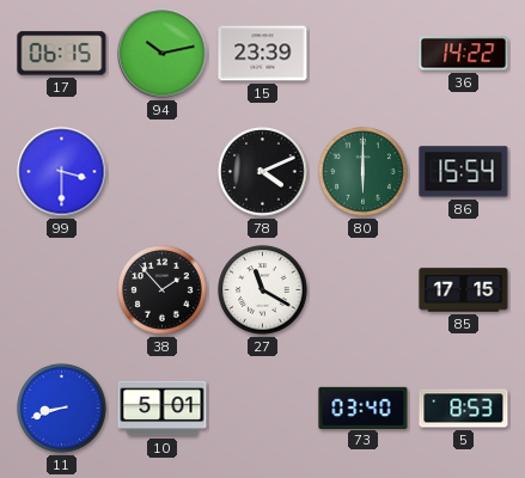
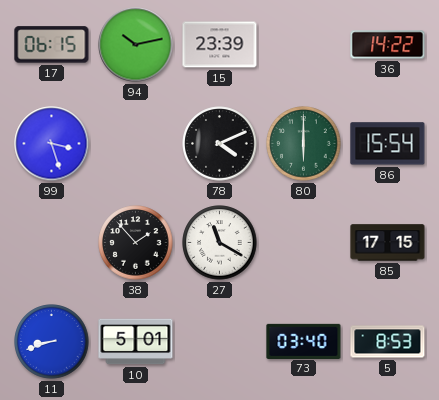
99: 3:30 -> 3:27 (52, 144)
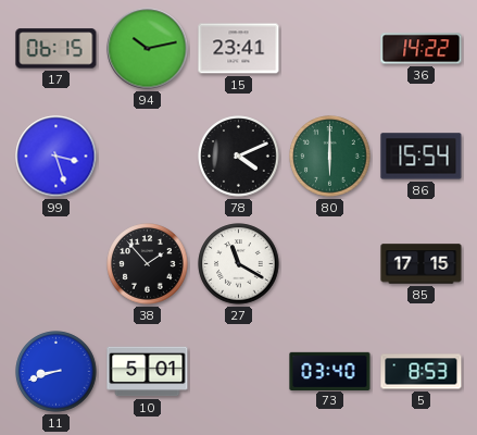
15: 23:39 -> 23:41 (239, 49)
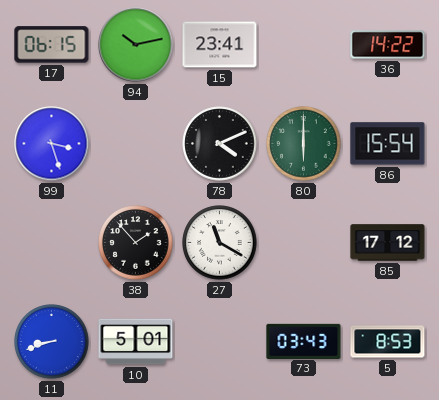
85: 17:15 -> 17:12 (388, 243)
73: 03:40 -> 03:43 (304, 341)
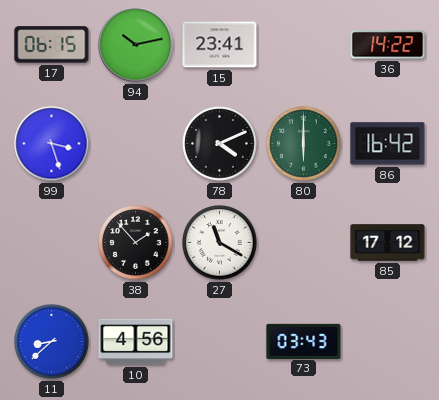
86: 15:54 -> 16:42 (388, 144)
11: 8:42 -> 8:38 (52, 342)
10: 5:01 -> 4:56 (136, 342)
5: 8:53 -> none (388, 342)
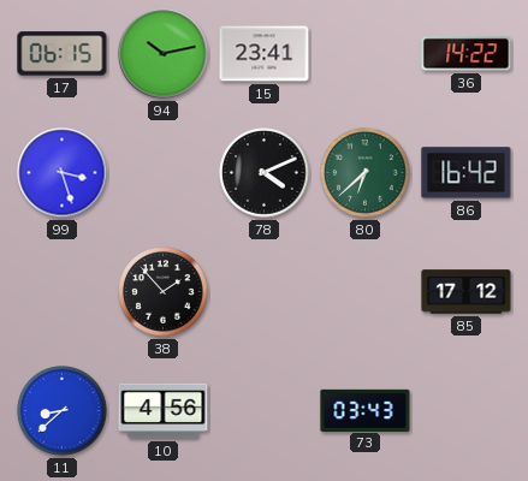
80: 6:00 -> 6:38 (366, 173)
27: 11:20 -> none (220, 243)
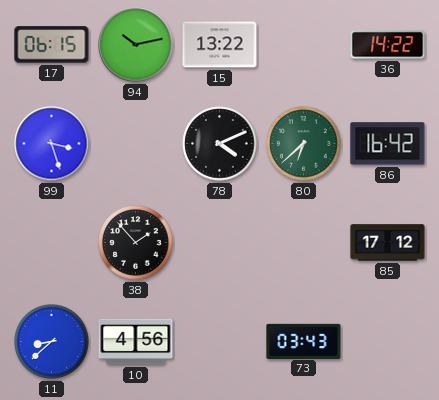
15: 23:41 -> 13:22 (220, 45)
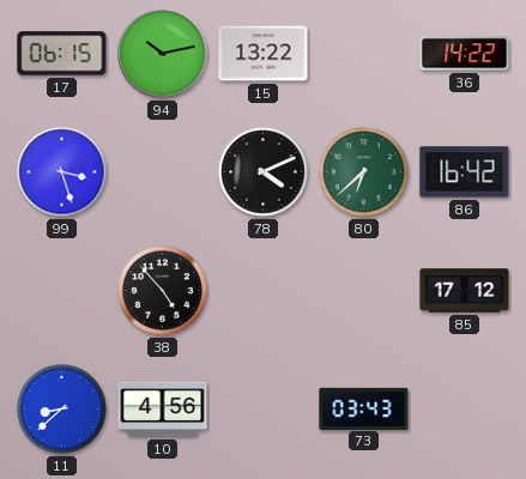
38: 1:53 -> 4:53 (163, 291)
